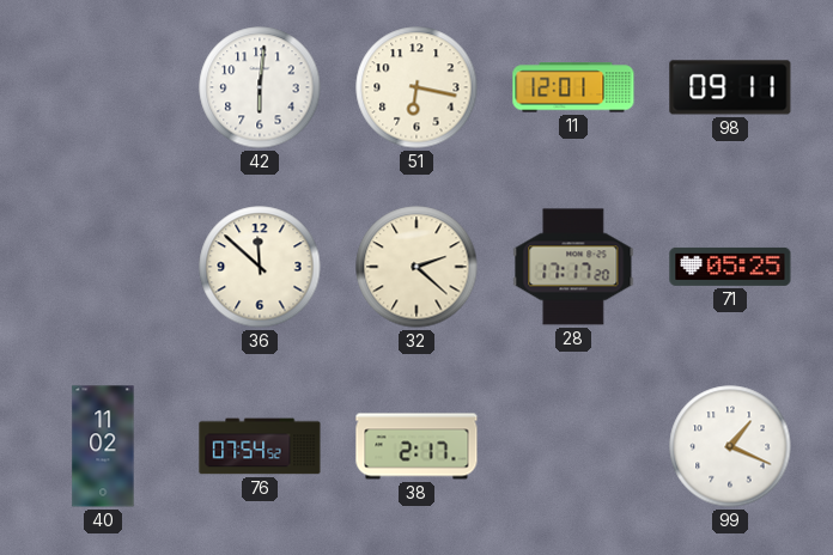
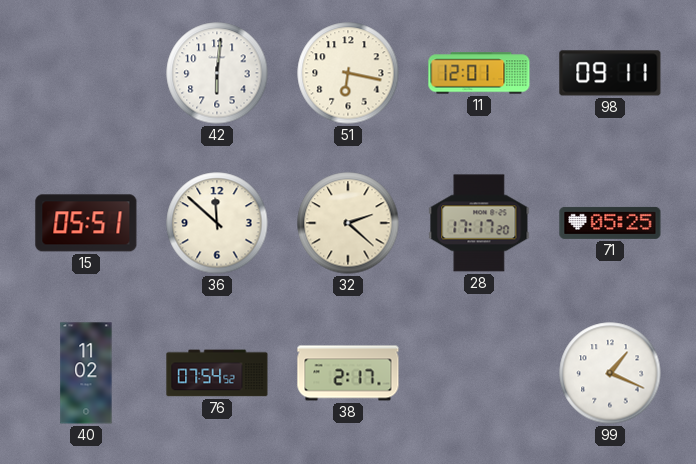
15: none -> 05:51 (86, 223)
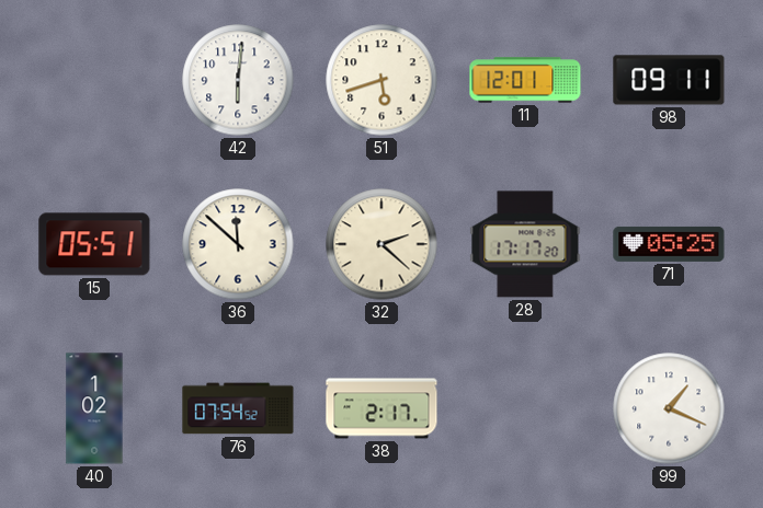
51: 6:17 -> 5:42 (381, 80)
40: 11:02 -> 1:02 (94, 408)
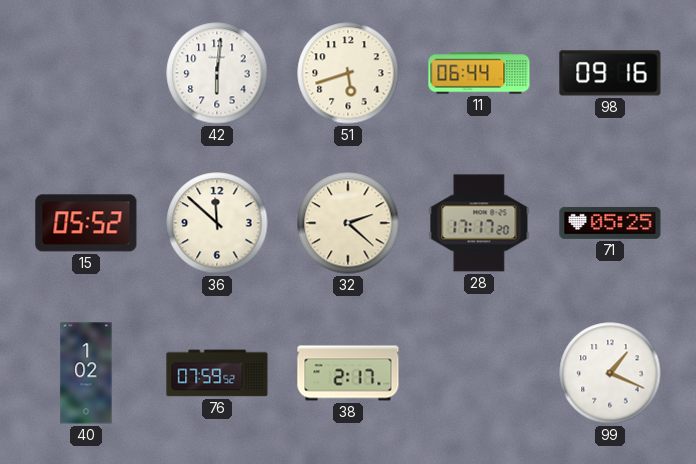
11: 12:01 -> 06:44 (479, 73)
98: 09:11 -> 09:16 (610, 73)
15: 05:51 -> 05:52 (86, 223)
76: 07:54 -> 07:59 (217, 373)
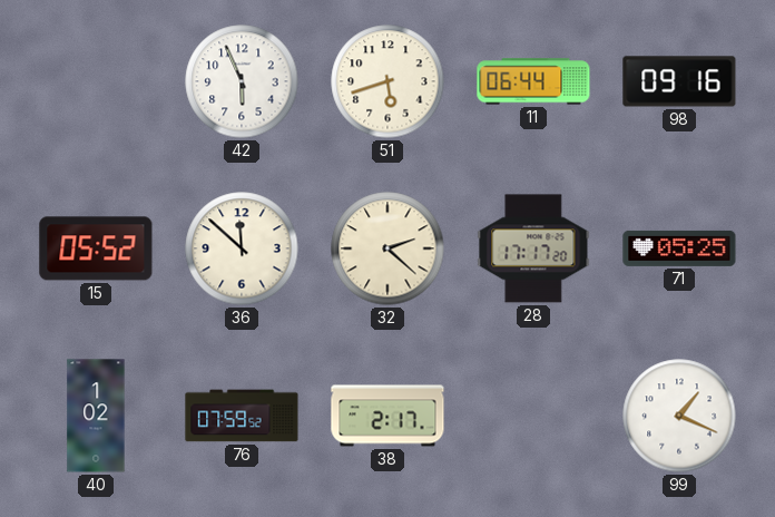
42: 6:01 -> 5:56 (242, 81)
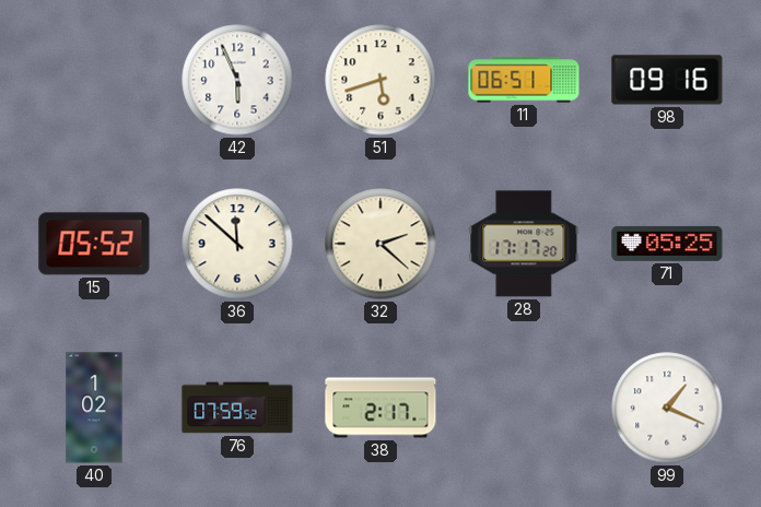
11: 06:44 -> 06:51 (524, 80)
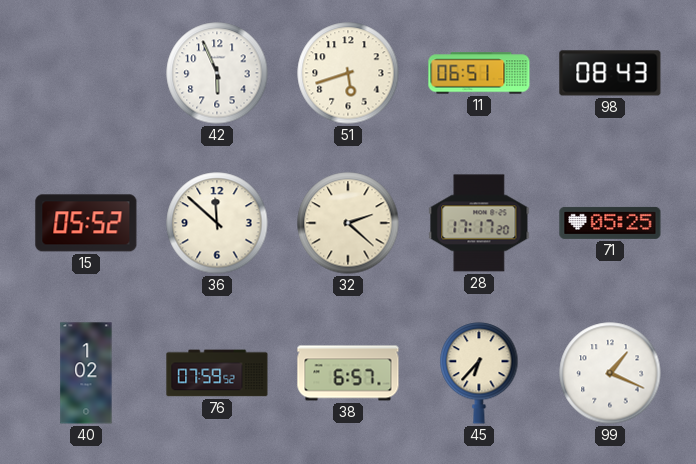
98: 09:16 -> 08:43 (610, 73)
38: 2:17 -> 6:57 (348, 373)
45: none -> 6:37 (479, 373)
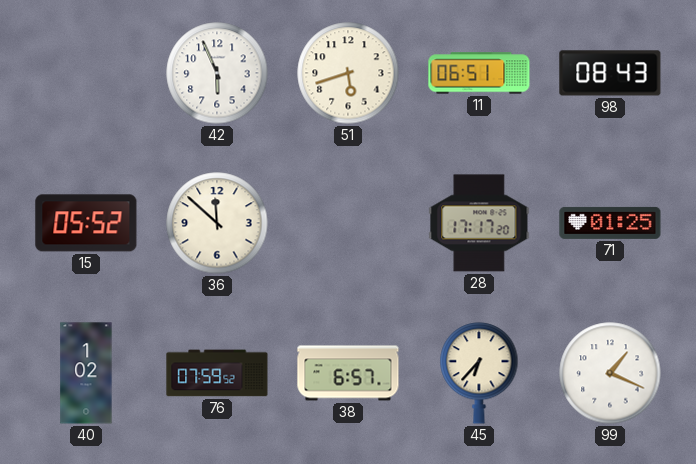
32: 2:22 -> none (348, 223)
71: 05:25 -> 01:25 (610, 223)
